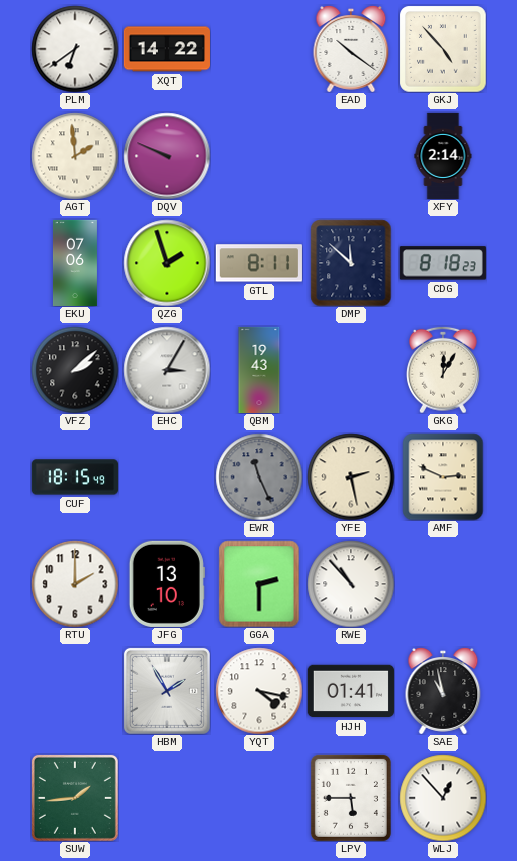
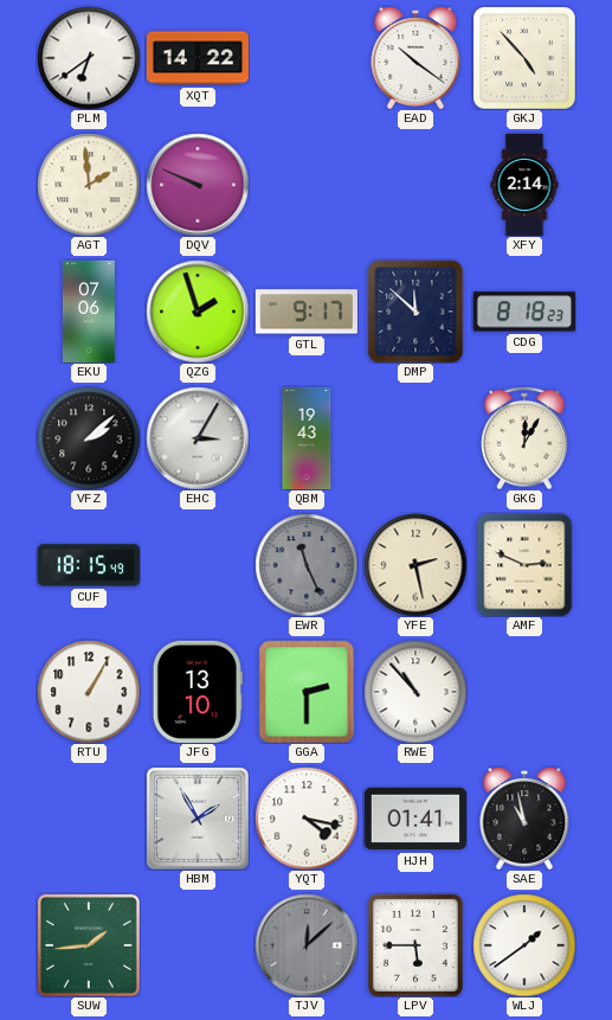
GTL: 8:11 -> 9:17 (307, 312)
RTU: 2:00 -> 1:05 (89, 692)
TJV: none -> 12:08 (307, 945)
WLJ: 12:53 -> 1:39 (524, 945)
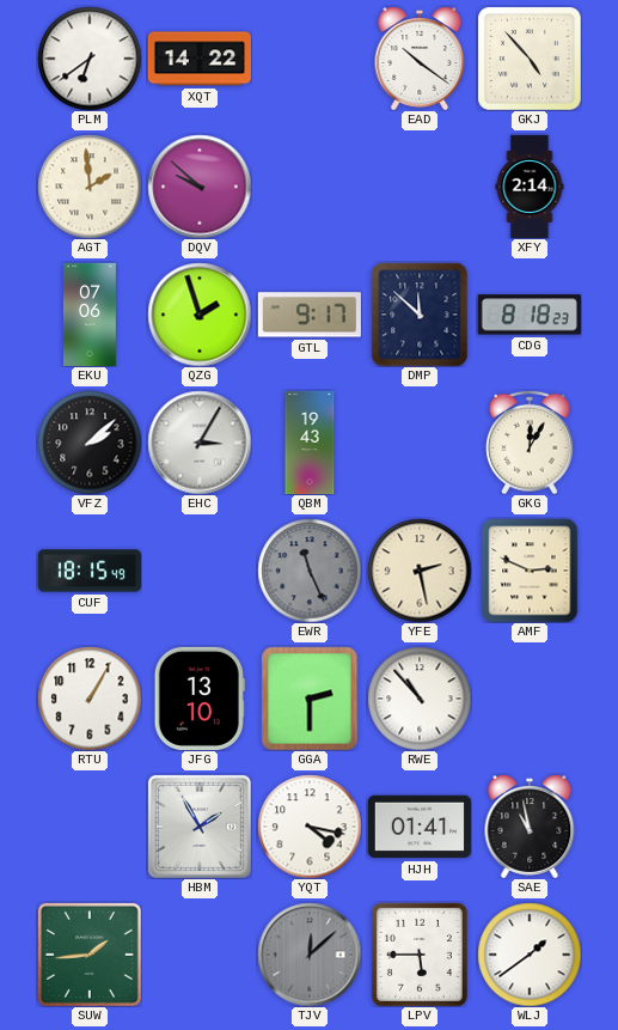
DQV: 9:49 -> 9:52 (200, 187)
